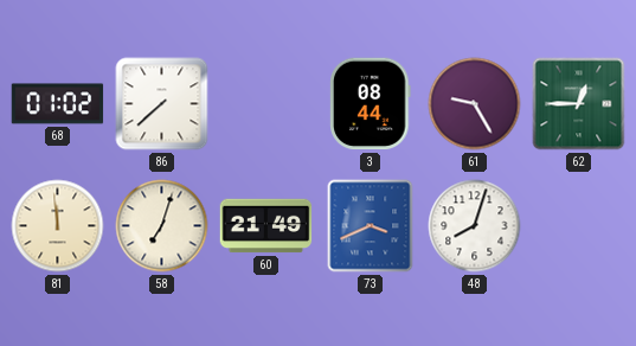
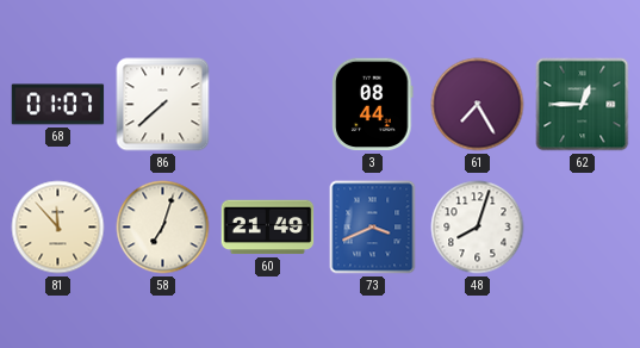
68: 01:02 -> 01:07 (58, 105)
61: 9:25 -> 7:25 (478, 105)
81: 11:59 -> 11:53 (58, 228)
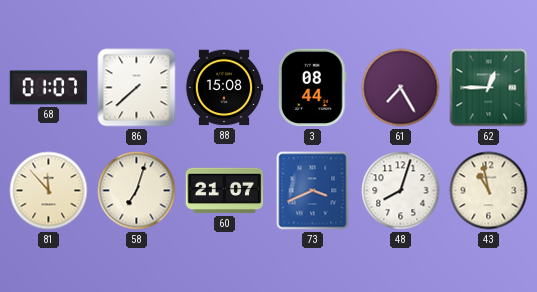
88: none -> 15:08 (224, 88)
60: 21:49 -> 21:07 (225, 191)
43: none -> 10:58 (489, 191)
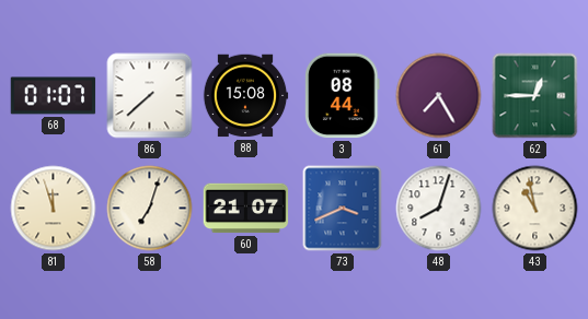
81: 11:53 -> 11:57 (54, 209)
